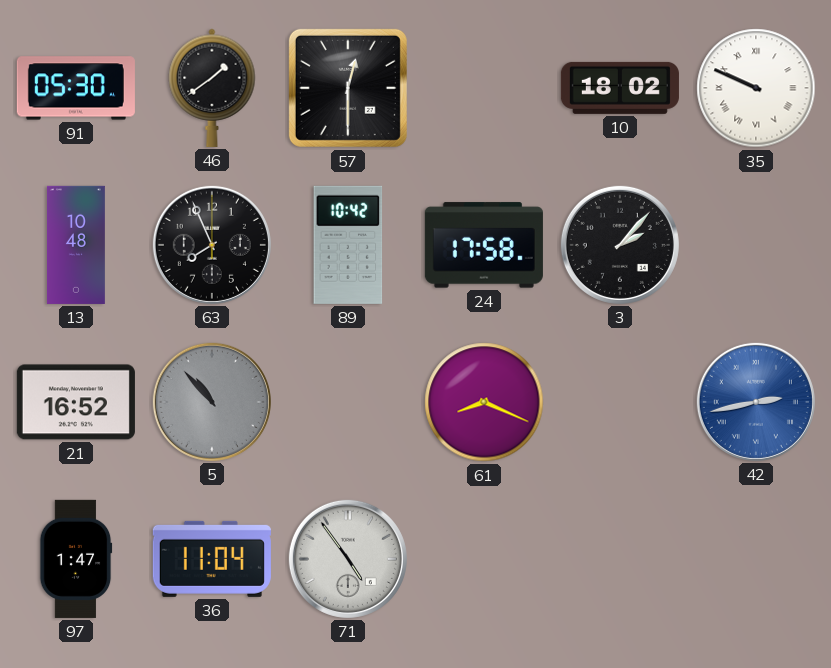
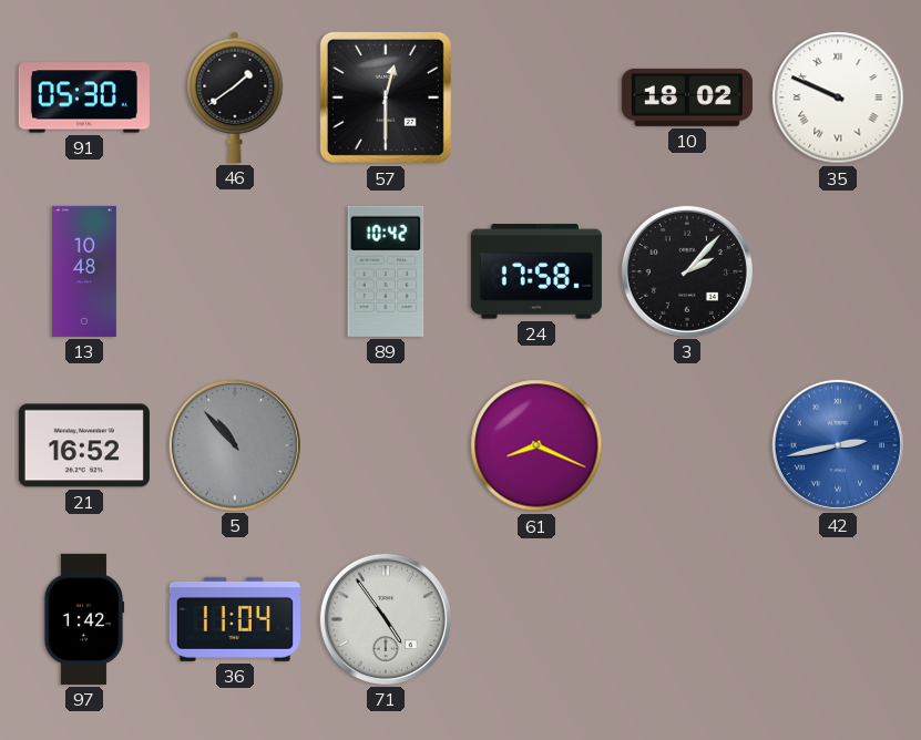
63: 7:56 -> none (212, 245)
97: 1:47 -> 1:42 (84, 619)
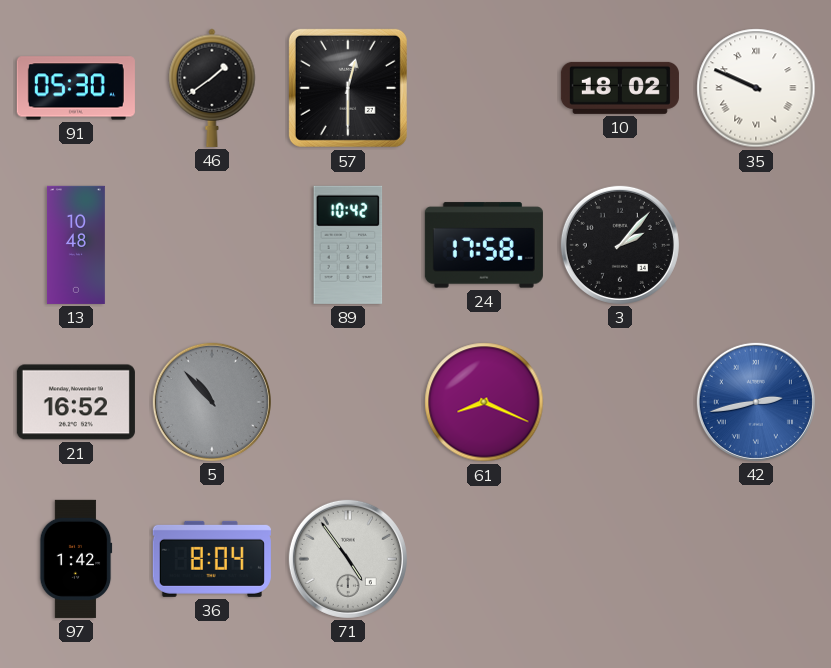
36: 11:04 -> 8:04 (212, 559)
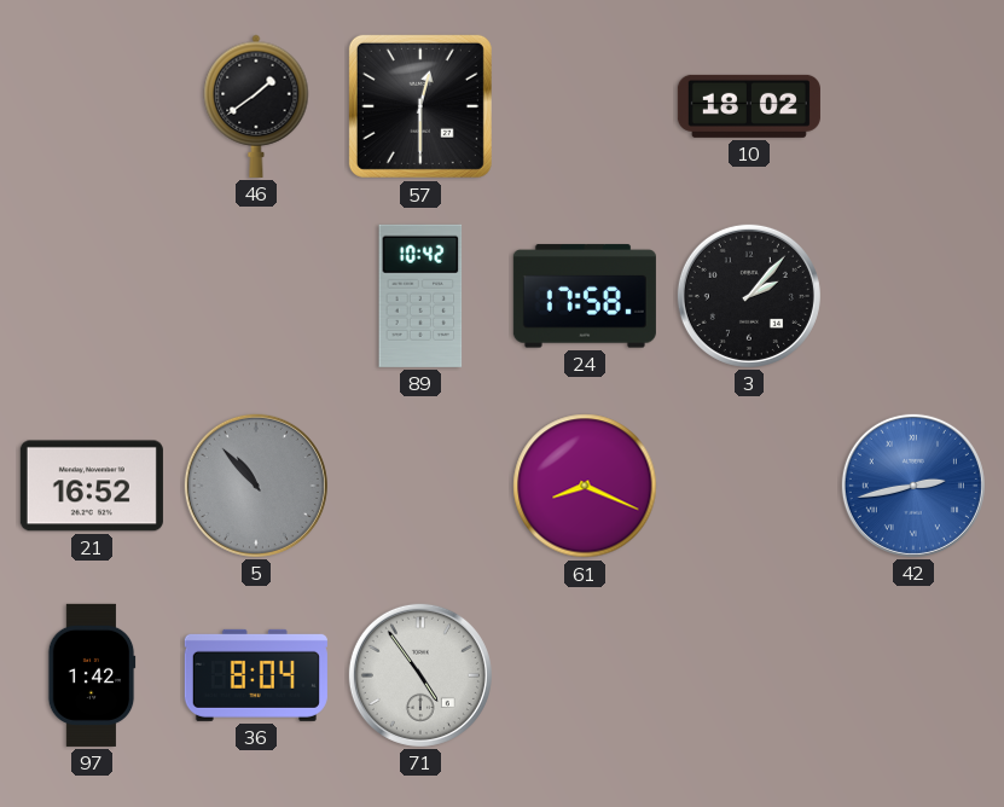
91: 05:30 -> none (76, 88)
35: 9:49 -> none (756, 88)
13: 10:48 -> none (76, 245)
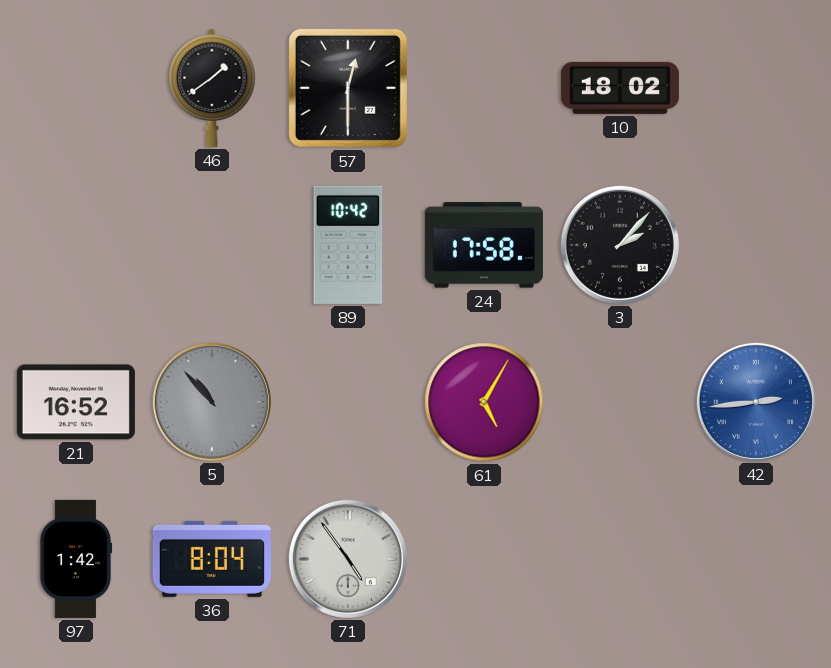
61: 8:19 -> 5:05 (484, 402)
42: 2:43 -> 2:44 (756, 402)
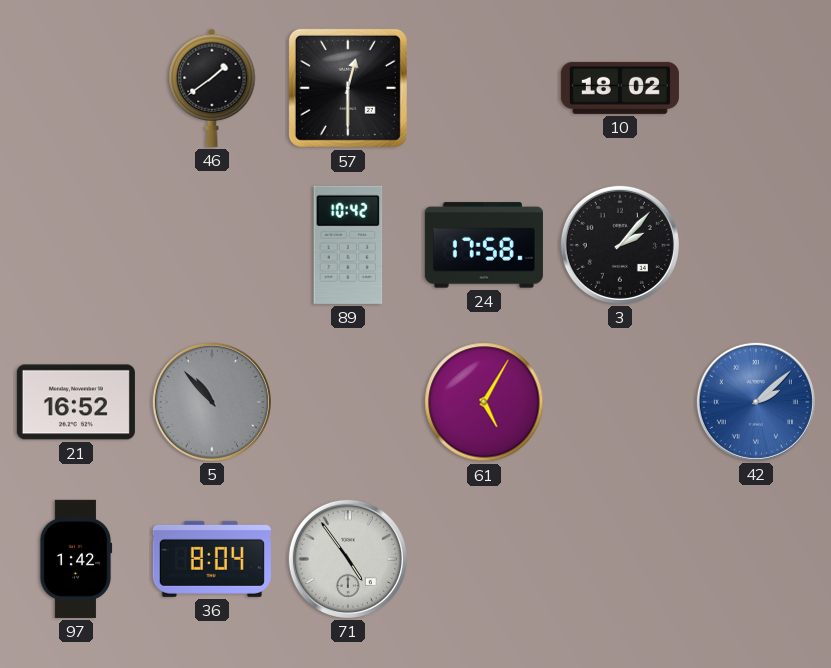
42: 2:44 -> 2:08 (756, 402)
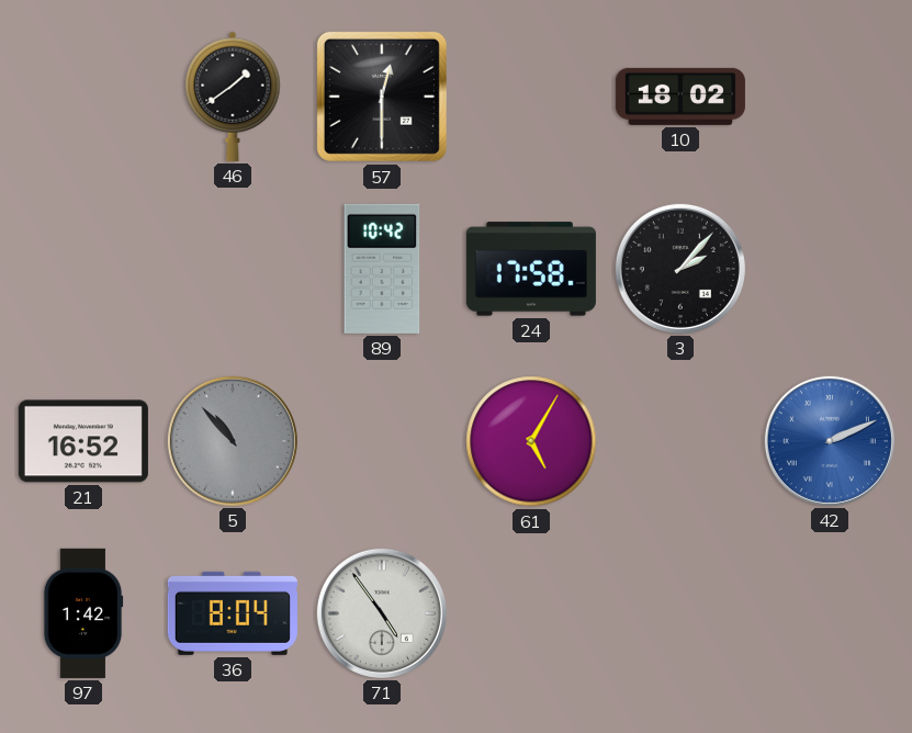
42: 2:08 -> 2:11 (830, 441)
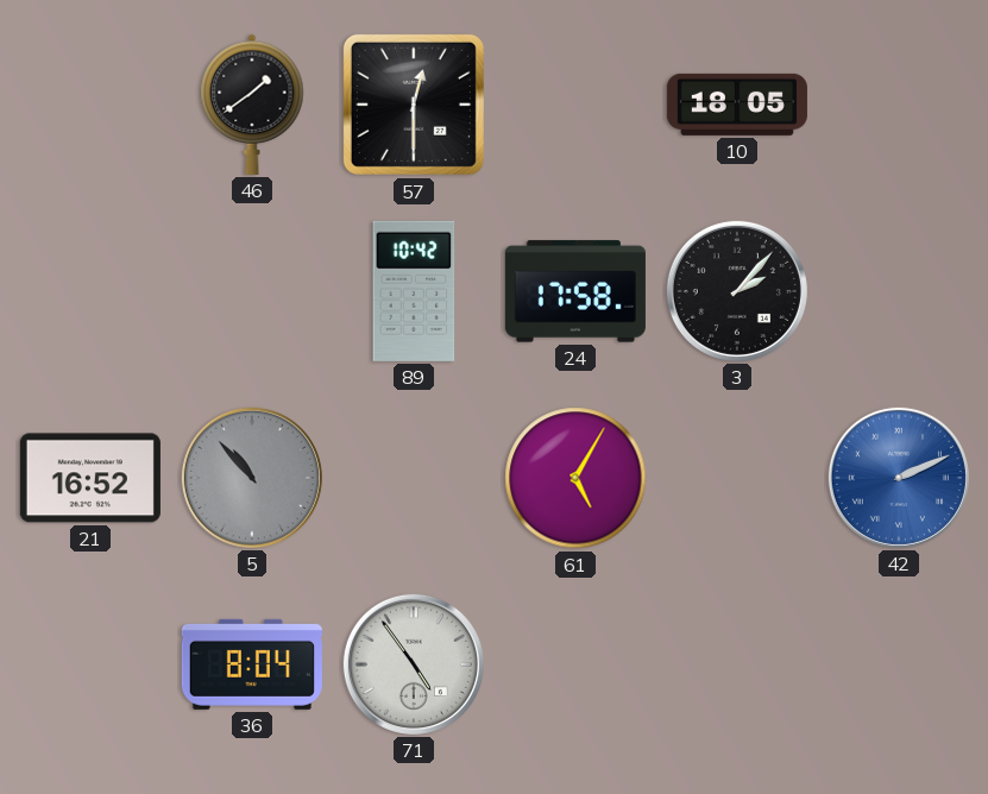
10: 18:02 -> 18:05 (737, 105)
97: 1:42 -> none (83, 613)
